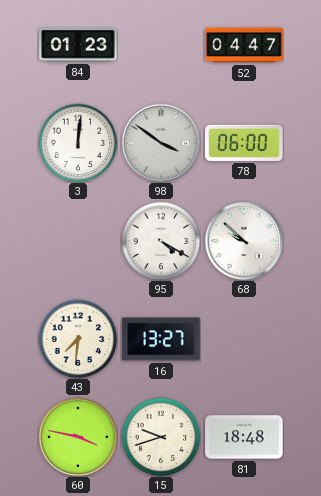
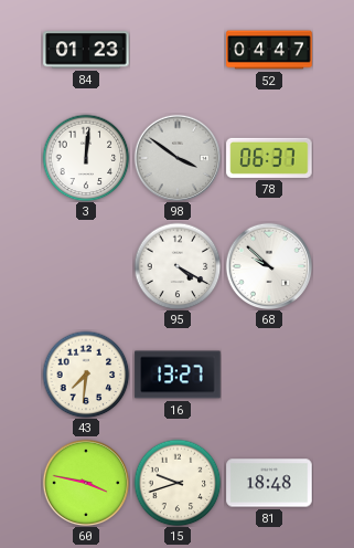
78: 06:00 -> 06:37 (269, 158)
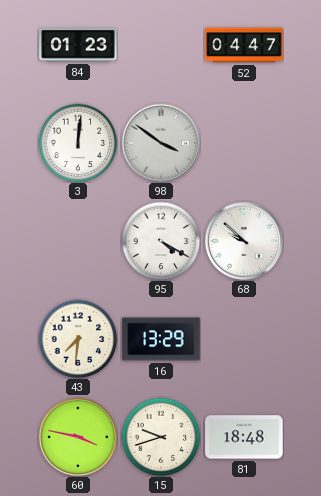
78: 06:37 -> none (269, 158)
16: 13:27 -> 13:29 (161, 339)
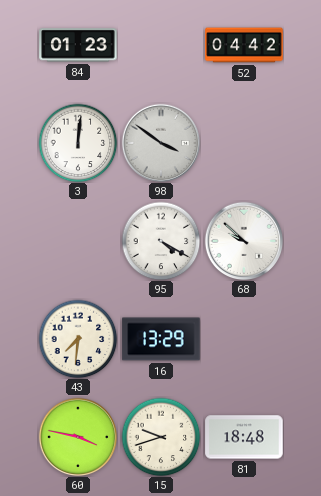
52: 04:47 -> 04:42 (244, 45)
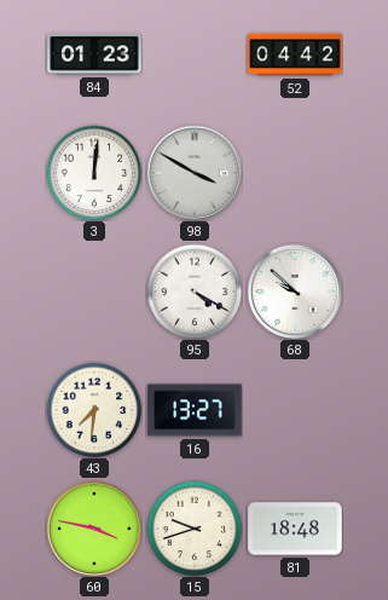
98: 3:51 -> 3:50 (195, 173)
16: 13:29 -> 13:27 (195, 410)
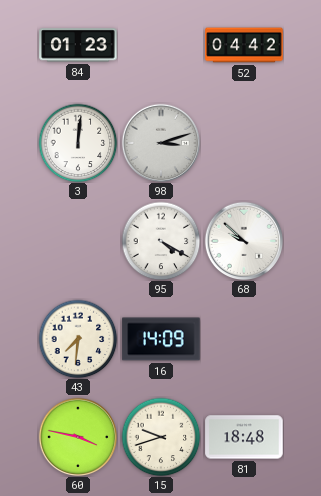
98: 3:50 -> 3:12 (161, 143)
16: 13:27 -> 14:09 (161, 339)
